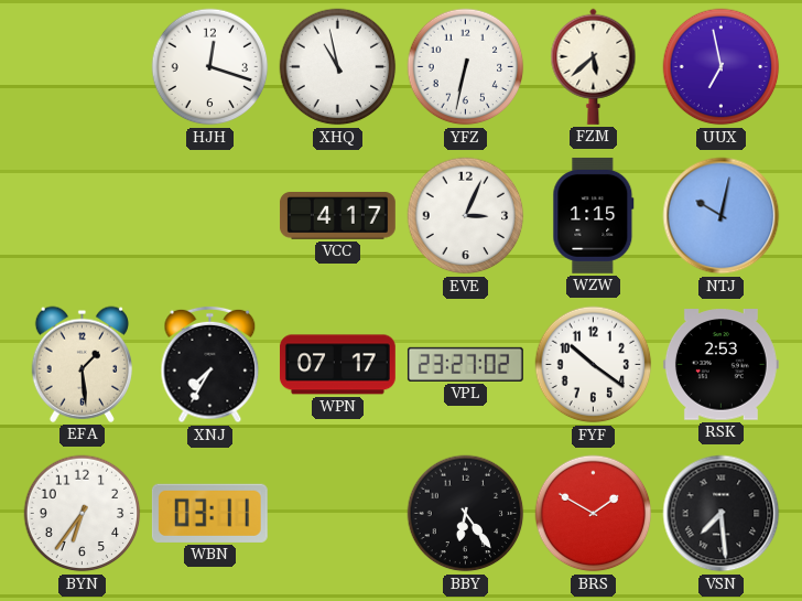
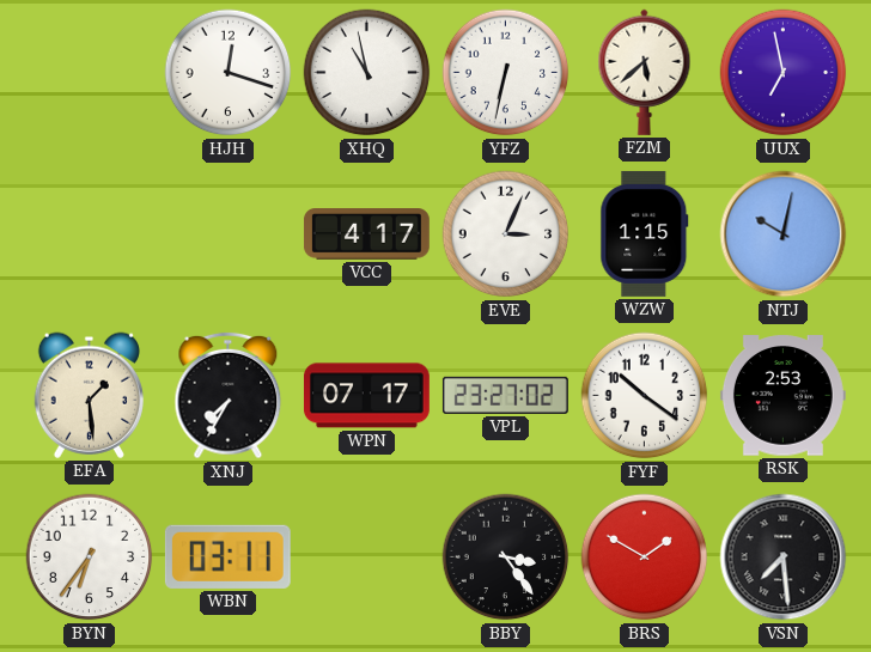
BBY: 6:24 -> 3:24 (506, 557)
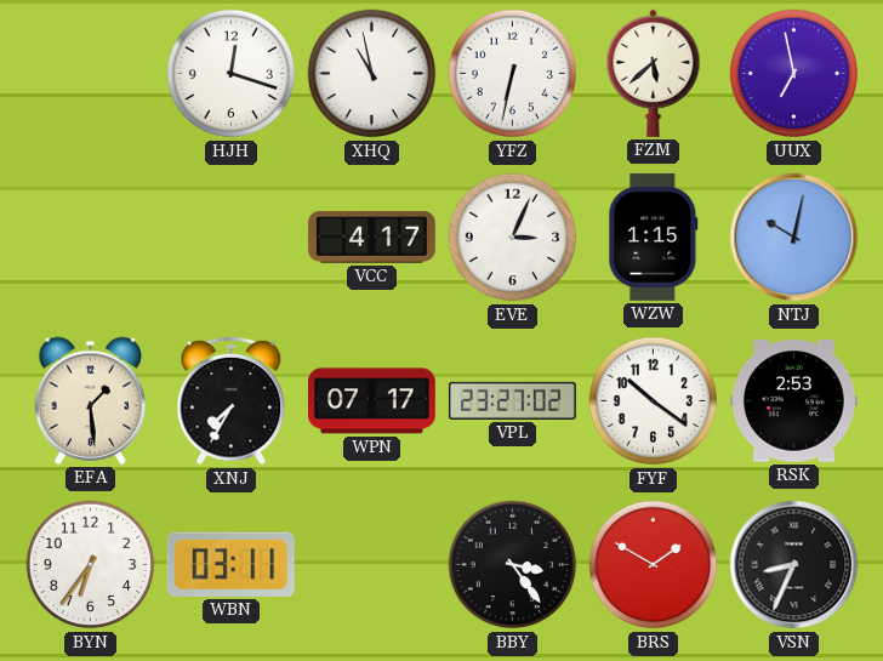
VSN: 7:29 -> 8:34 (794, 565)
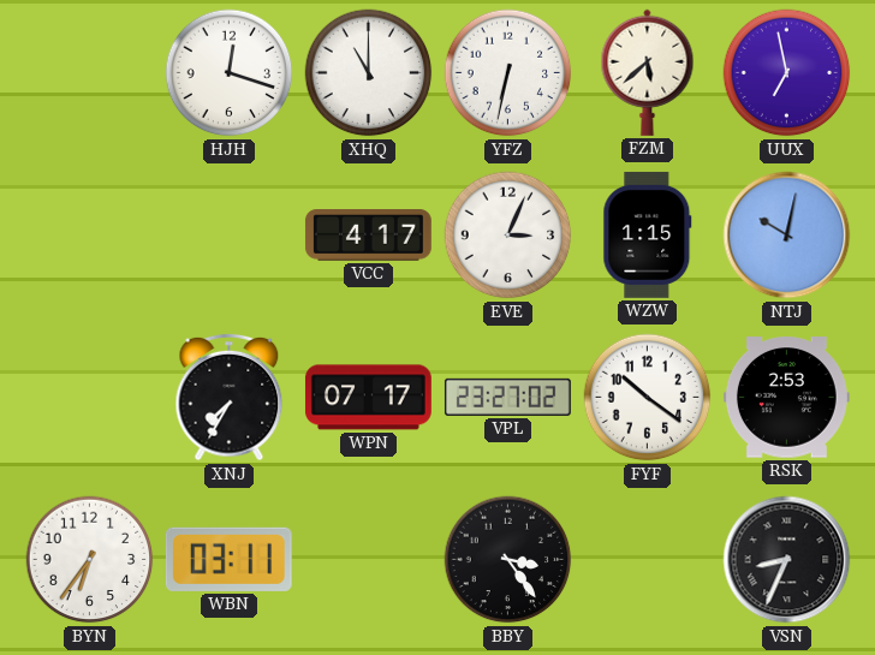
XHQ: 10:58 -> 11:00 (369, 73)
EFA: 1:29 -> none (90, 400)
BRS: 1:50 -> none (654, 565)
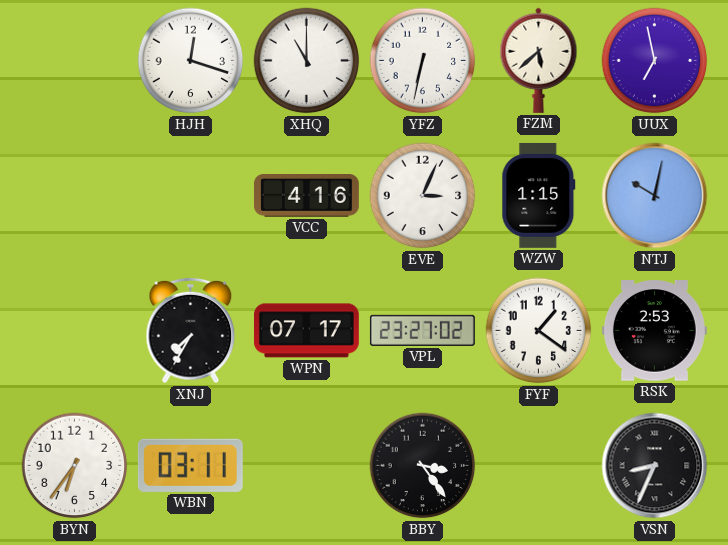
VCC: 4:17 -> 4:16 (306, 196)
FYF: 10:21 -> 1:21 (539, 331)
